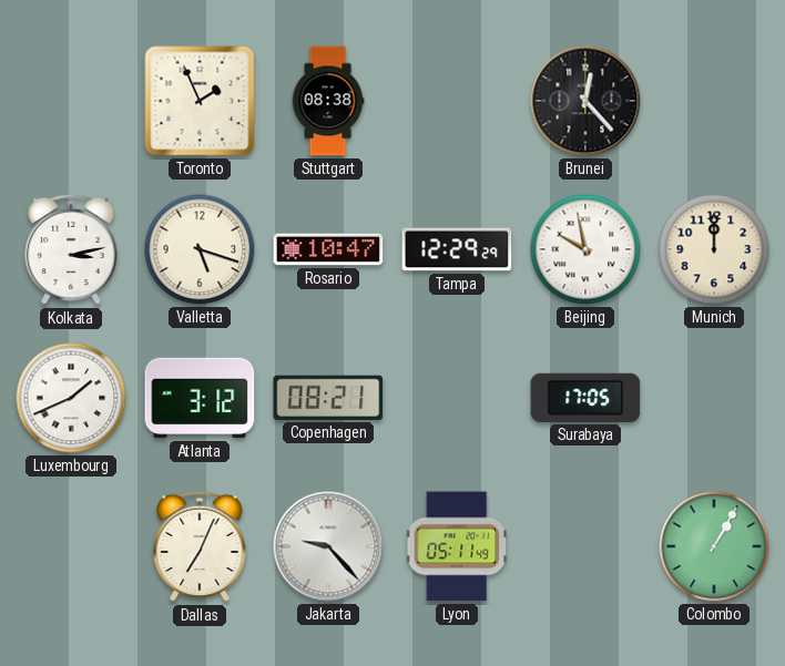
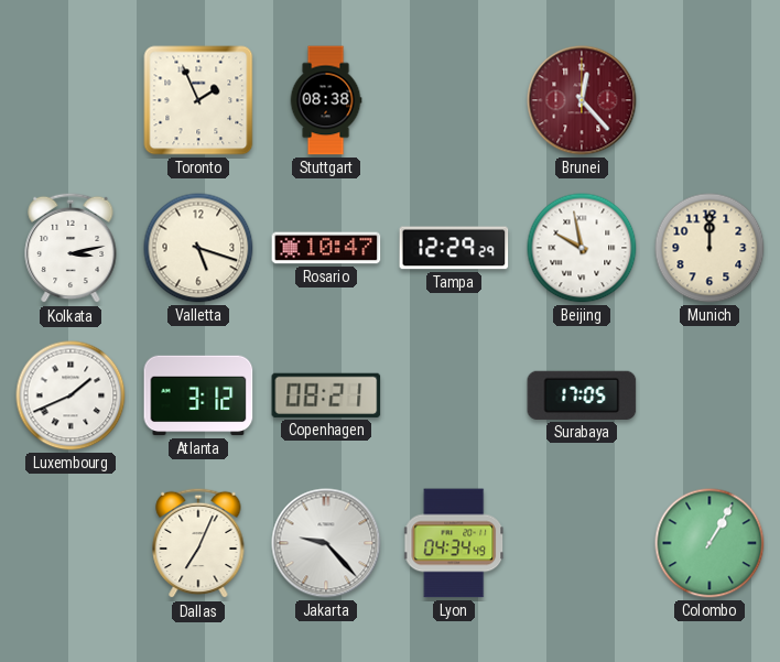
Brunei dial: black -> burgundy (582, 100)
Lyon: 05:11 -> 04:34 (455, 543)
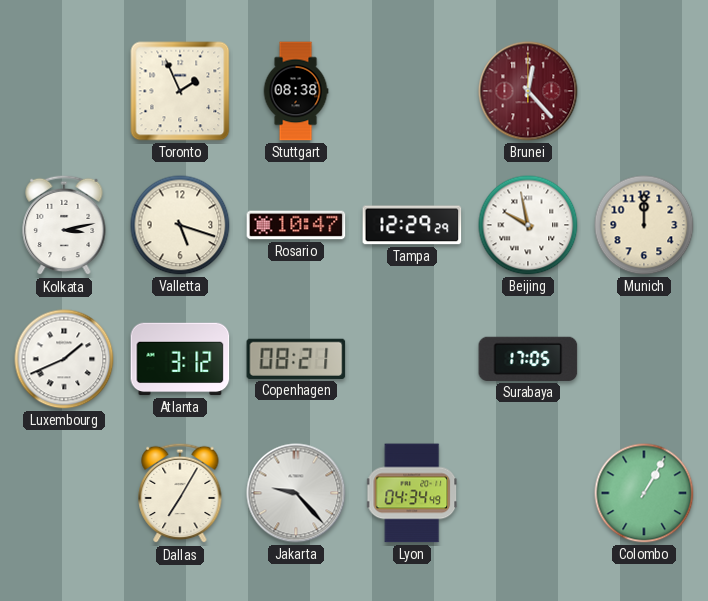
Dallas: 7:04 -> 7:05 (180, 493)
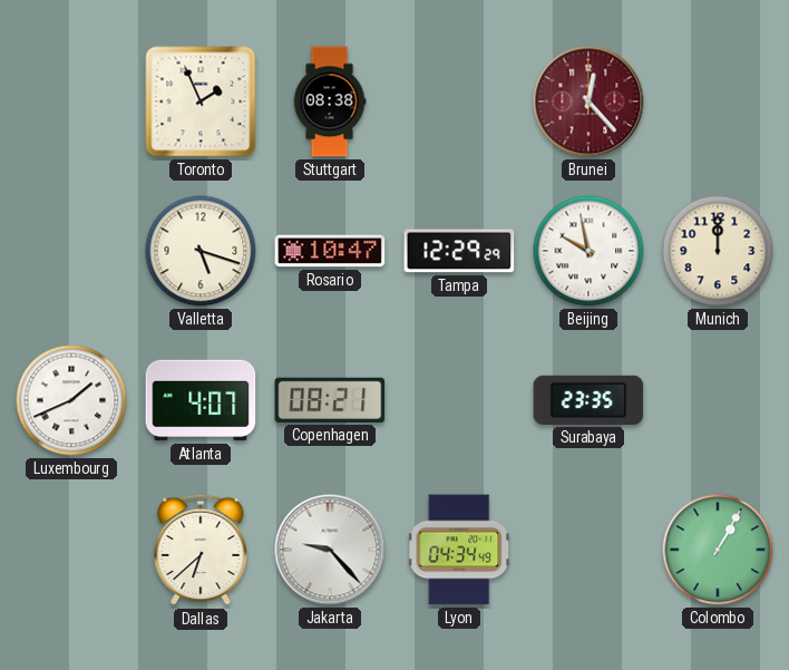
Kolkata: 3:13 -> none (64, 225)
Atlanta: 3:12 -> 4:07 (201, 400)
Surabaya: 17:05 -> 23:35 (588, 400)
Dallas: 7:05 -> 6:38 (201, 550)
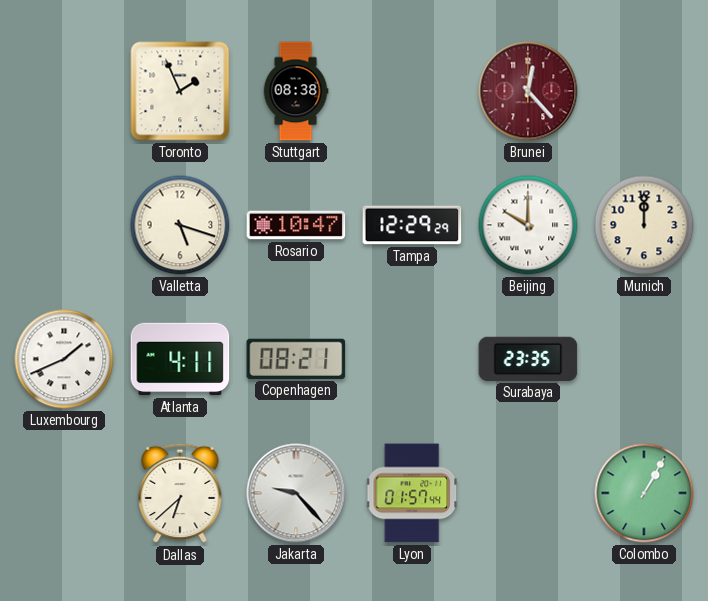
Beijing: 9:58 -> 10:00 (528, 225)
Atlanta: 4:07 -> 4:11 (180, 359)
Lyon: 04:34 -> 01:57 (413, 493)
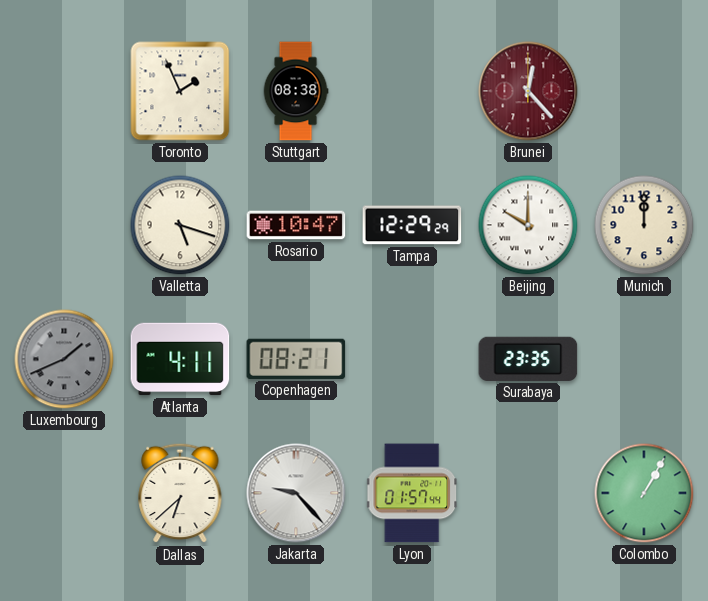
Luxembourg dial: white -> grey (64, 359)
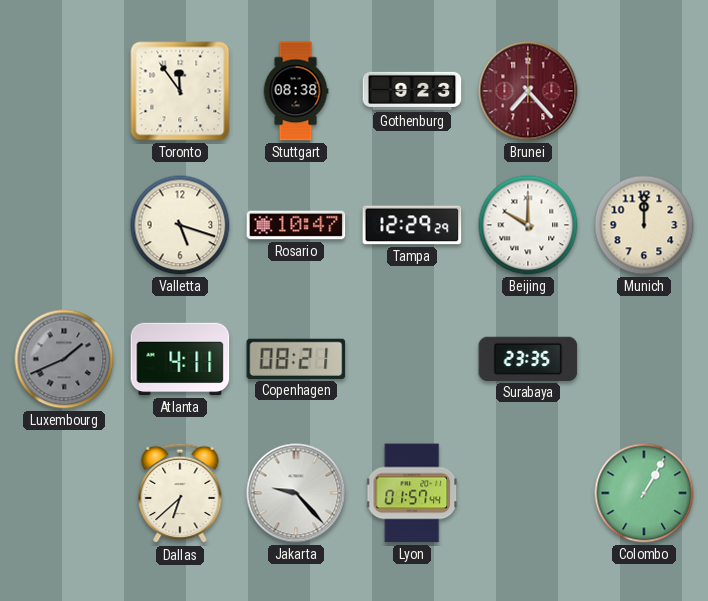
Toronto: 1:56 -> 11:54 (180, 91)
Gothenburg: none -> 9:23 (412, 91)
Brunei: 12:23 -> 7:23 (528, 91)
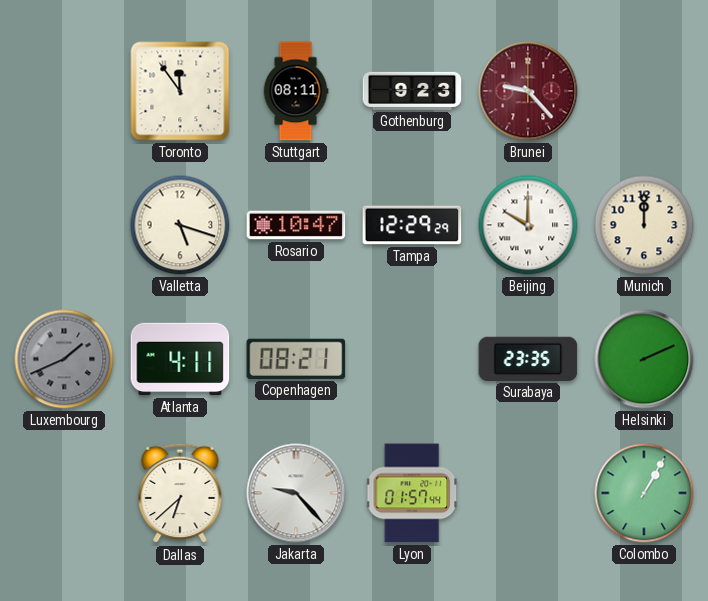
Stuttgart: 08:38 -> 08:11 (296, 91)
Brunei: 7:23 -> 9:23 (528, 91)
Helsinki: none -> 2:11 (644, 359)
